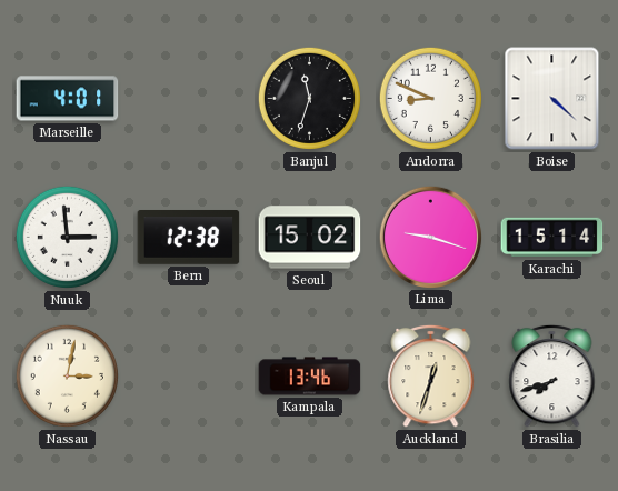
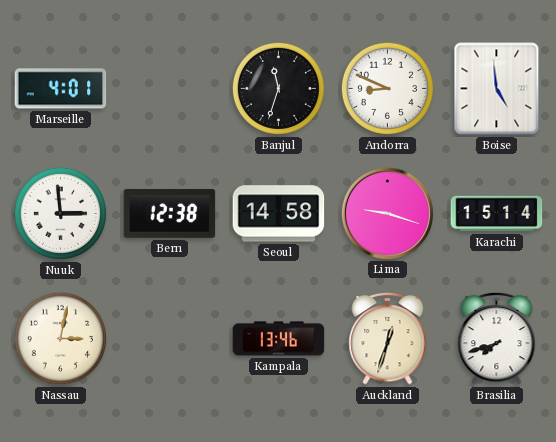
Boise: 4:22 -> 4:59 (497, 89)
Seoul: 15:02 -> 14:58 (279, 214)
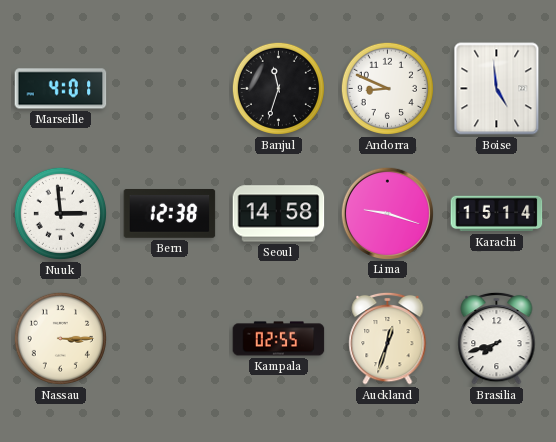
Nassau: 3:02 -> 3:15 (60, 338)
Kampala: 13:46 -> 02:55 (279, 339)
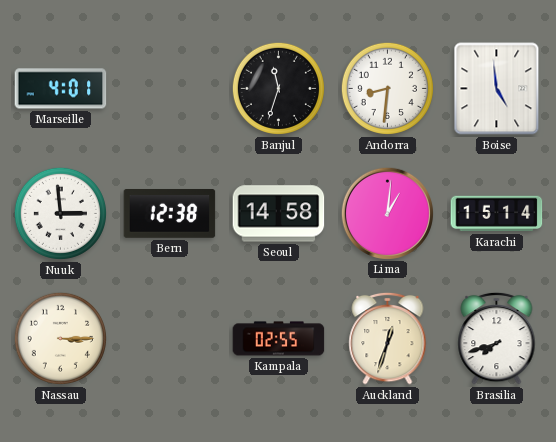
Andorra: 8:49 -> 8:31 (387, 88)
Lima: 9:18 -> 1:01 (387, 213)
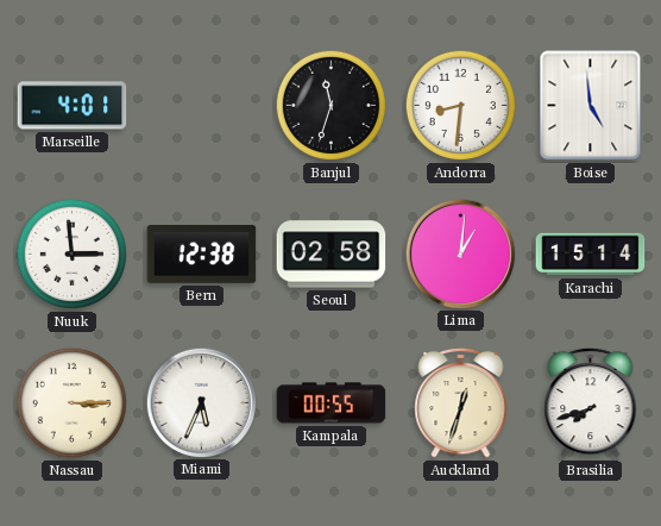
Seoul: 14:58 -> 02:58 (332, 255)
Miami: none -> 5:34 (201, 402)
Kampala: 02:55 -> 00:55 (332, 403)
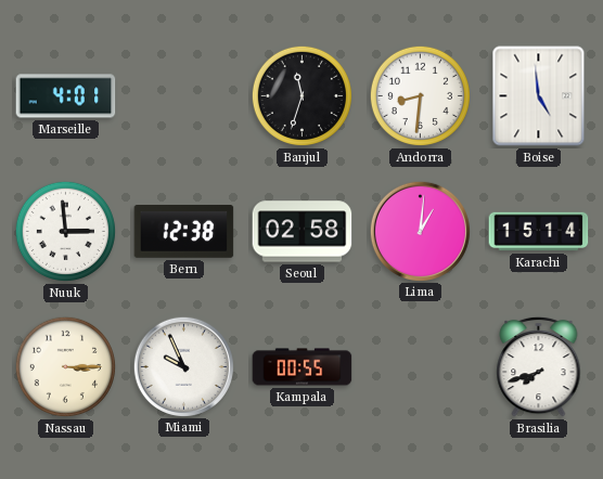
Miami: 5:34 -> 9:56 (183, 366)
Auckland: 12:33 -> none (461, 402)
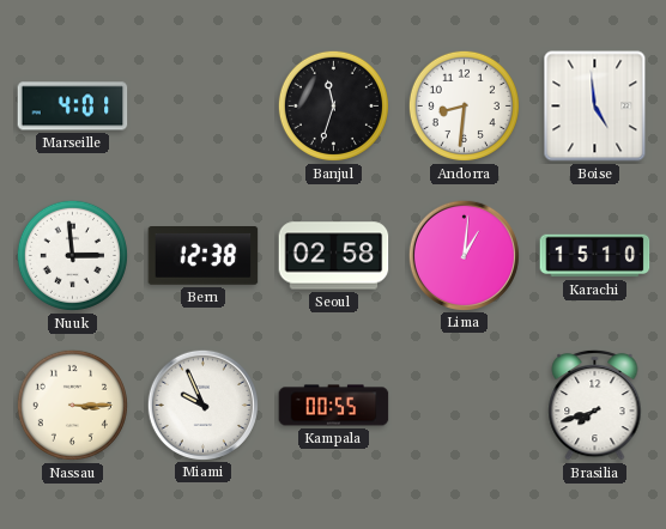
Karachi: 15:14 -> 15:10 (595, 256)
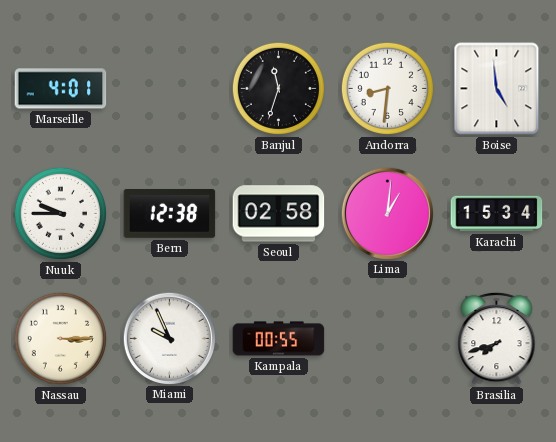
Nuuk: 2:59 -> 9:45 (60, 213)
Karachi: 15:10 -> 15:34 (497, 214)
